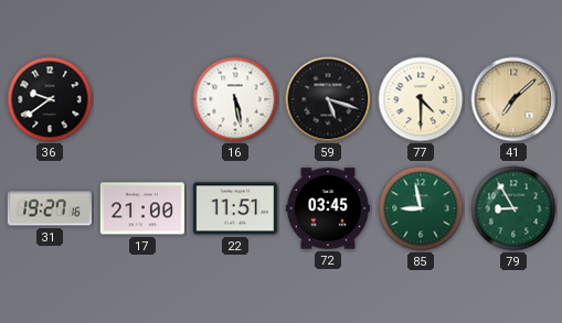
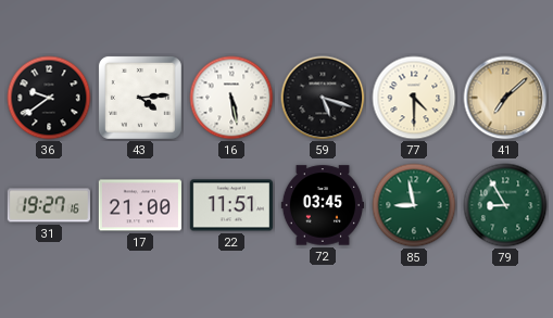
43: none -> 4:14 (140, 98)
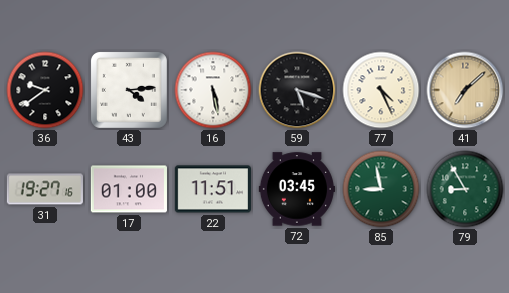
77: 4:30 -> 4:26 (381, 90)
17: 21:00 -> 01:00 (129, 189)
